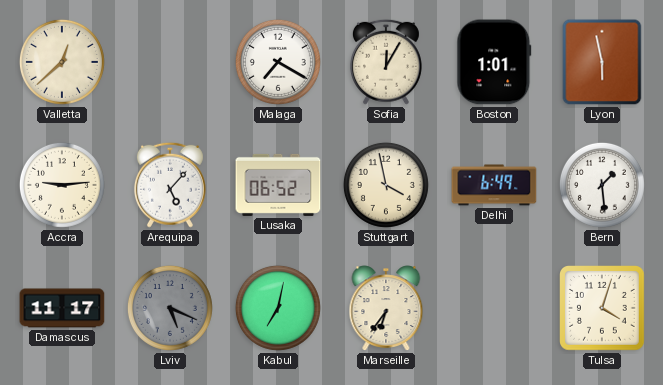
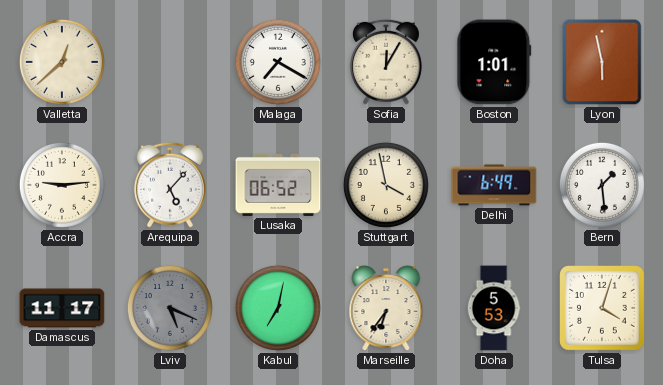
Doha: none -> 5:53 (494, 308)
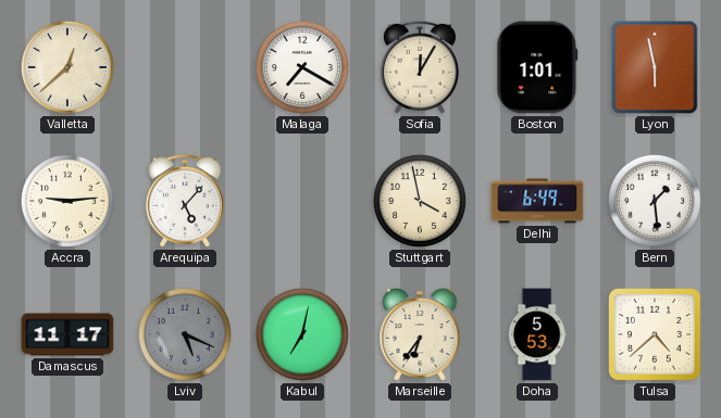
Lusaka: 06:52 -> none (278, 185)
Tulsa: 4:03 -> 4:38 (656, 335)
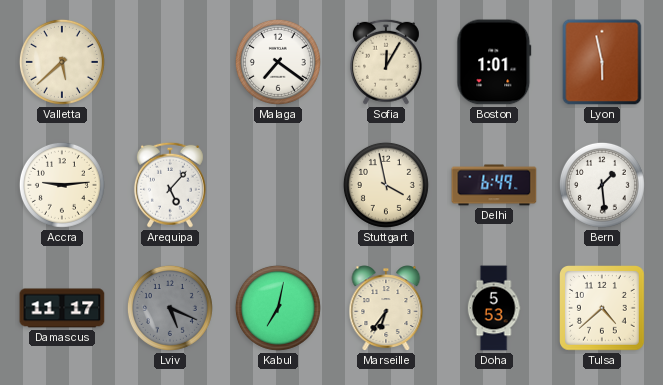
Valletta: 12:38 -> 5:38 (62, 62)
Malaga: 7:20 -> 7:21 (278, 62)
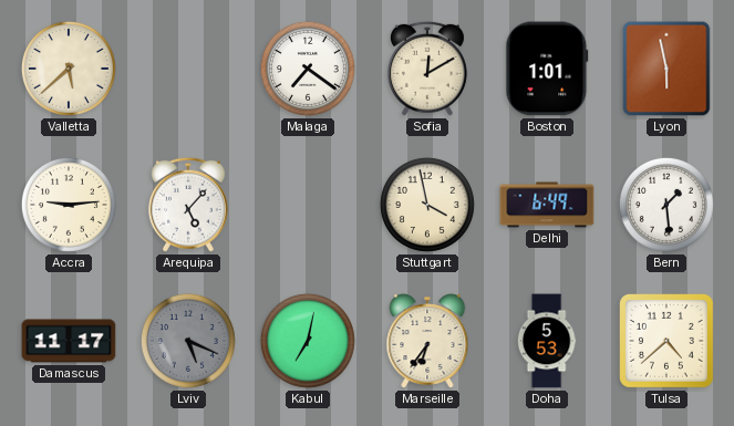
Sofia: 12:05 -> 12:10 (427, 69)
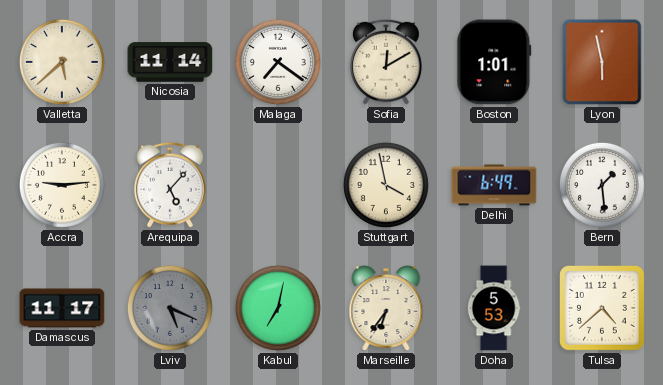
Nicosia: none -> 11:14 (170, 62)
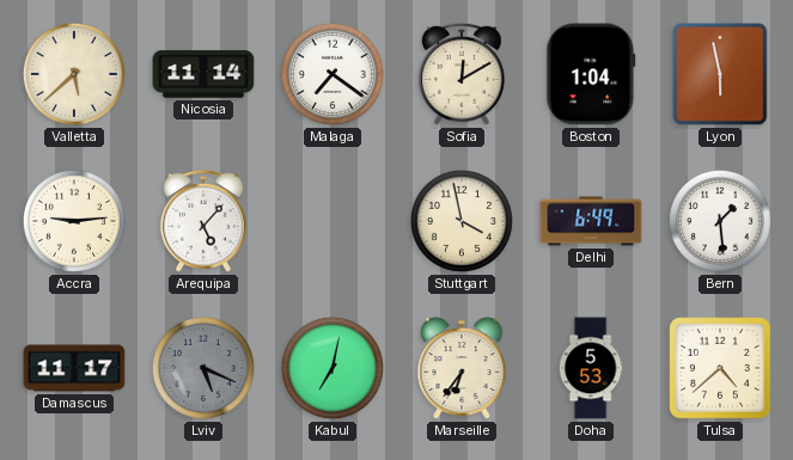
Boston: 1:01 -> 1:04 (591, 74)
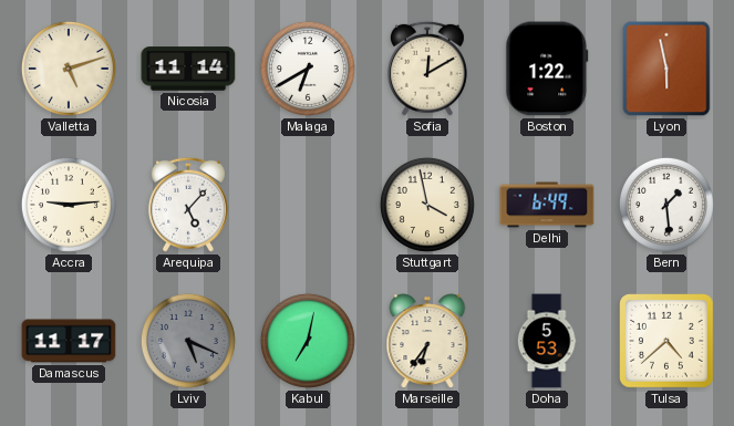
Valletta: 5:38 -> 5:12 (69, 69)
Malaga: 7:21 -> 6:40 (308, 69)
Boston: 1:04 -> 1:22 (547, 69)
